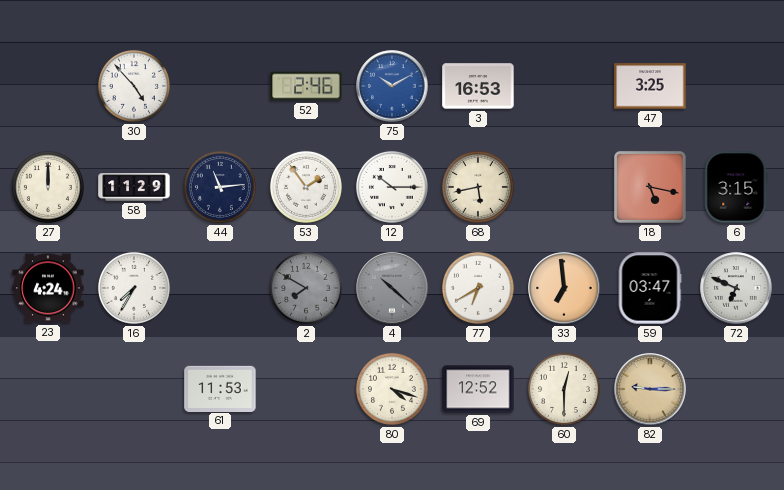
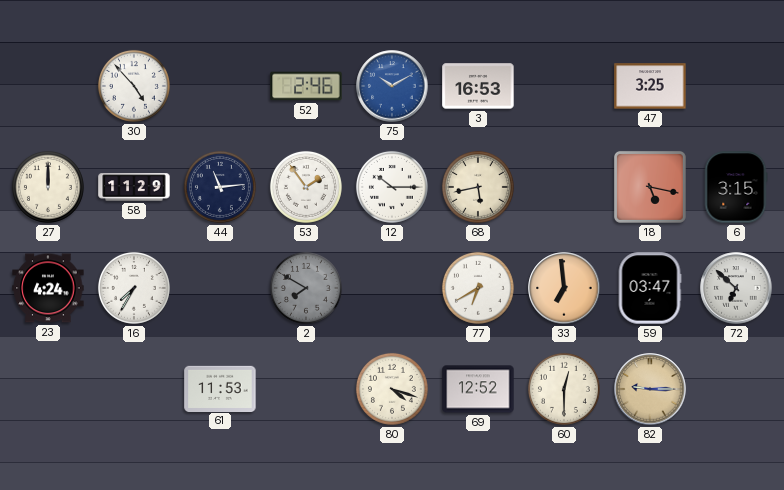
4: 10:22 -> none (392, 288)
72: 6:49 -> 6:52 (736, 288)
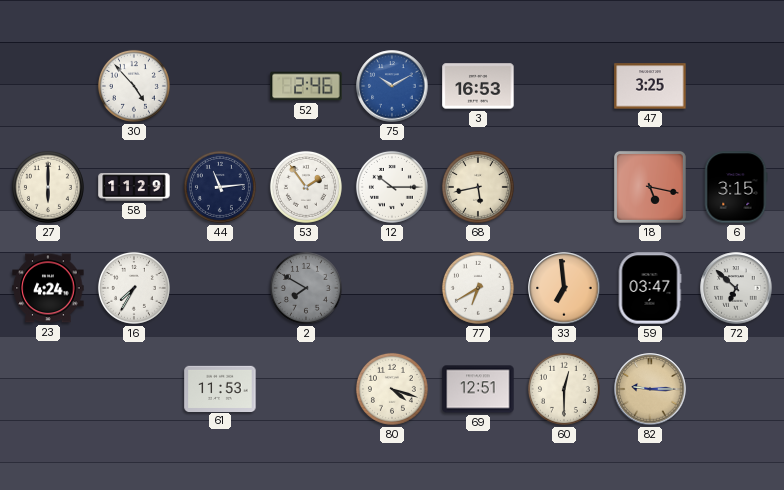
27: 12:00 -> 6:00 (48, 187)
69: 12:52 -> 12:51 (478, 389)
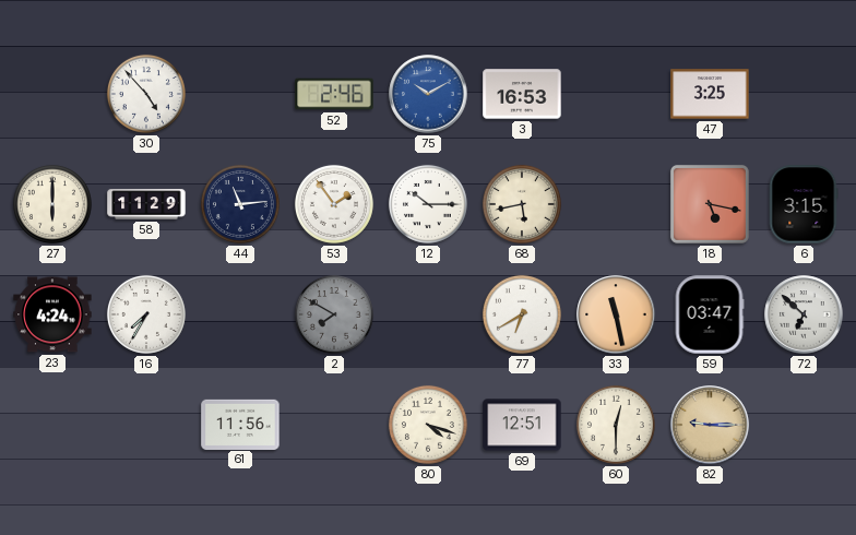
33: 6:59 -> 11:28 (616, 314)
61: 11:53 -> 11:56 (240, 424)
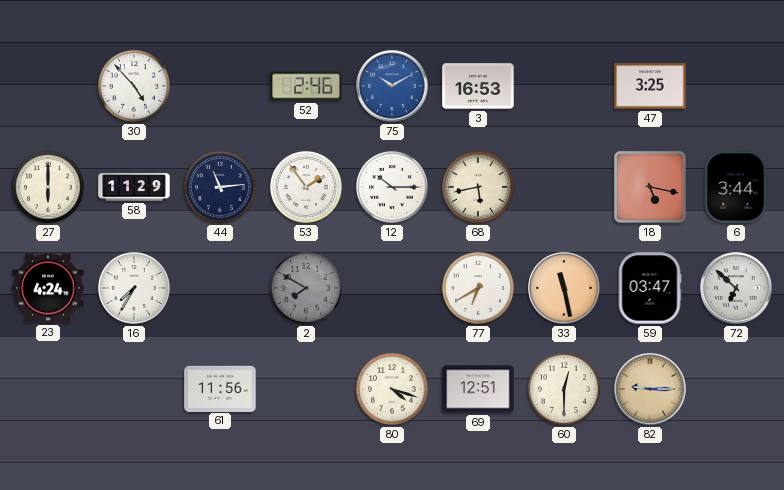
6: 3:15 -> 3:44 (736, 187)
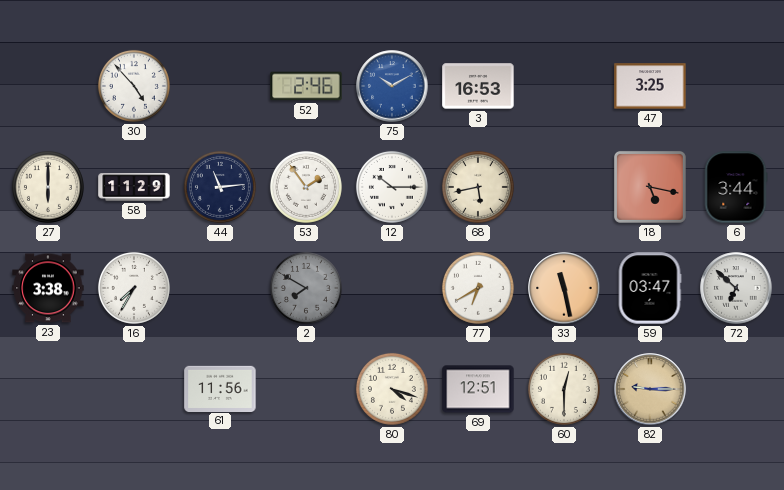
23: 4:24 -> 3:38 (48, 288)
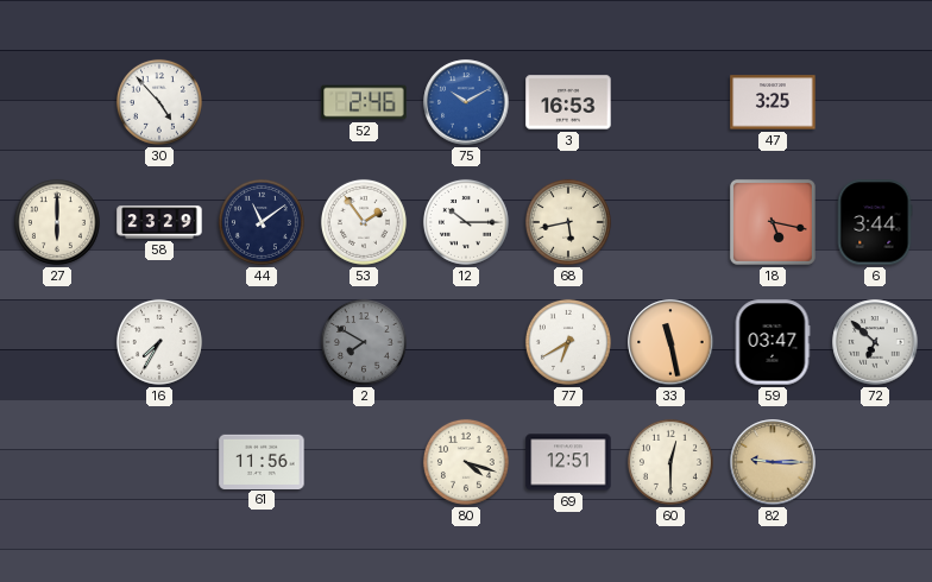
58: 11:29 -> 23:29 (159, 222)
44: 11:14 -> 11:09 (262, 222)
23: 3:38 -> none (48, 288)
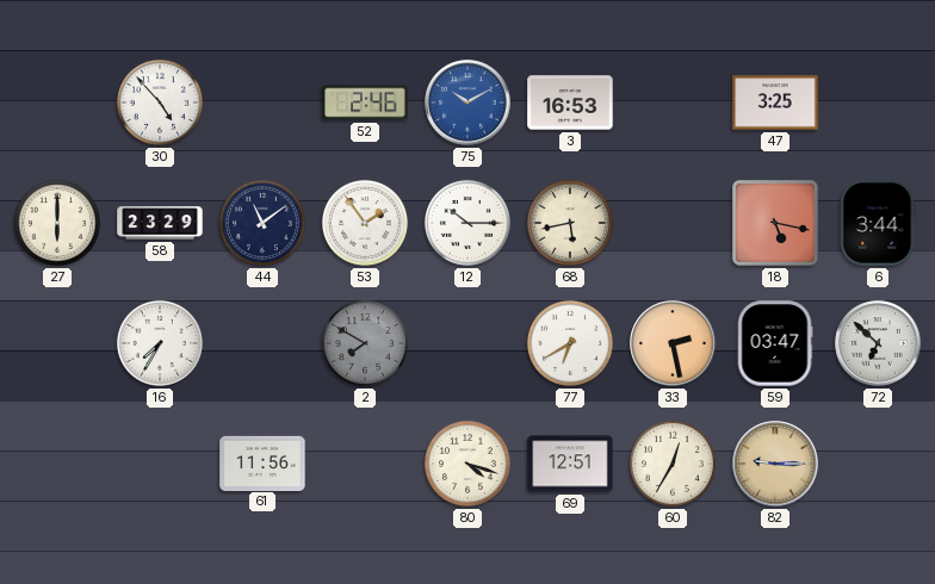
33: 11:28 -> 2:28 (673, 343)
60: 12:30 -> 12:35 (673, 464)
